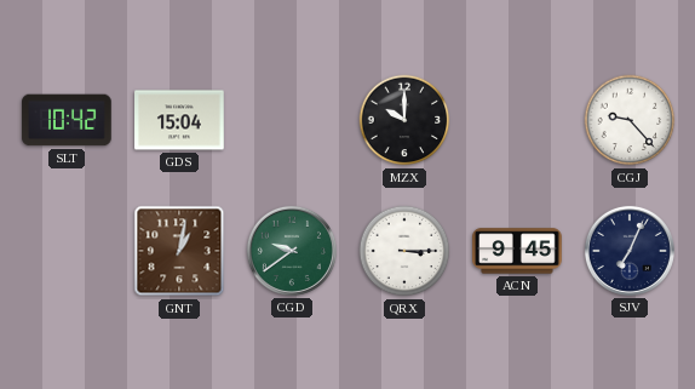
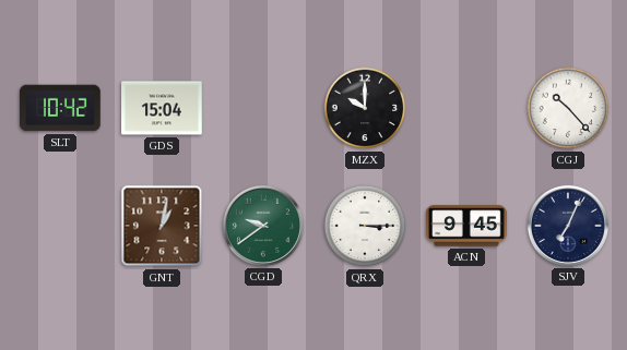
CGJ: 9:23 -> 10:23 (568, 108)
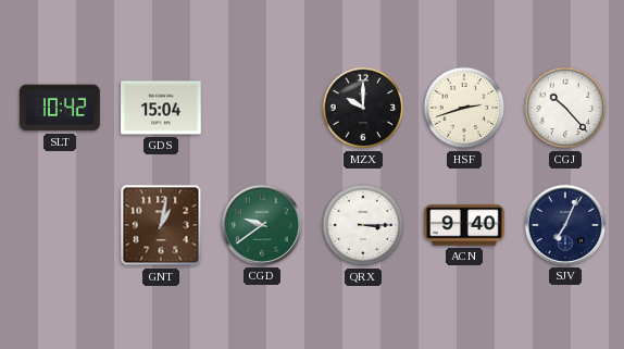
HSF: none -> 2:42 (464, 108)
ACN: 9:45 -> 9:40 (464, 225)
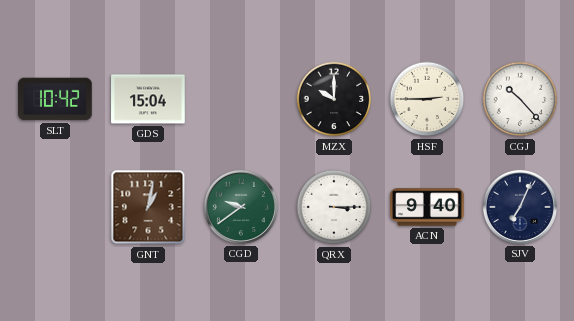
HSF: 2:42 -> 2:45 (427, 99)
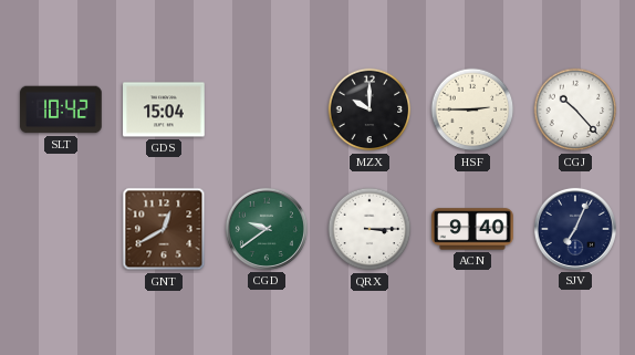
GNT: 1:02 -> 12:40 (164, 229)
